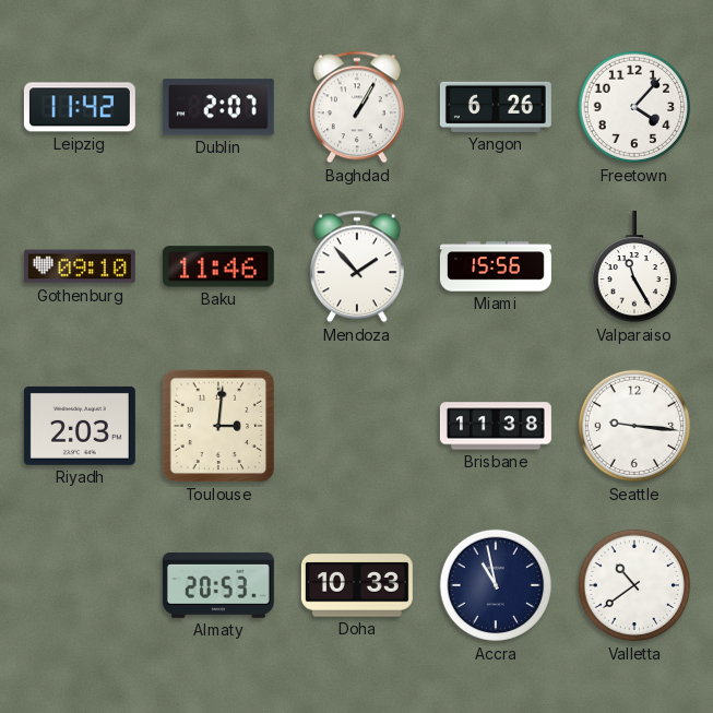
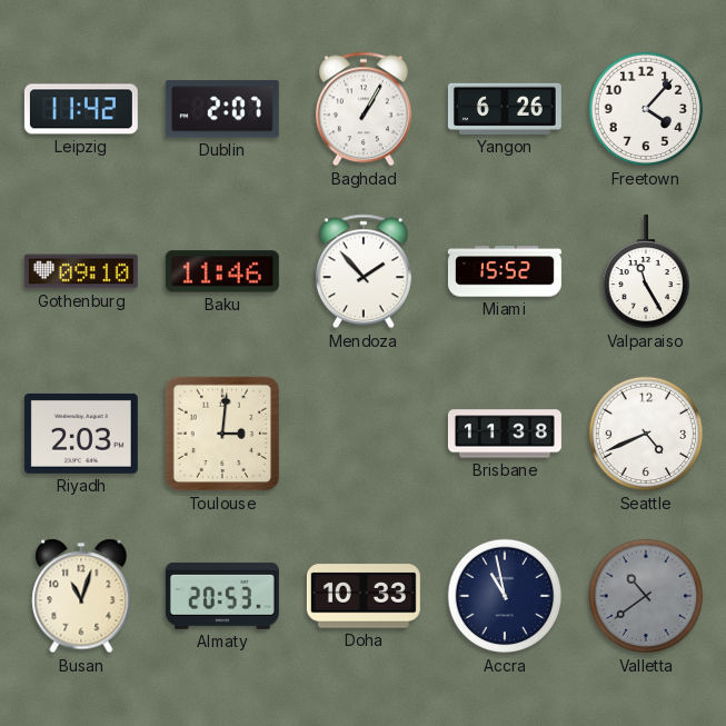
Miami: 15:56 -> 15:52 (505, 271)
Seattle: 9:16 -> 4:41 (646, 434)
Busan: none -> 11:03 (81, 596)
Valletta dial: white -> grey (646, 596)
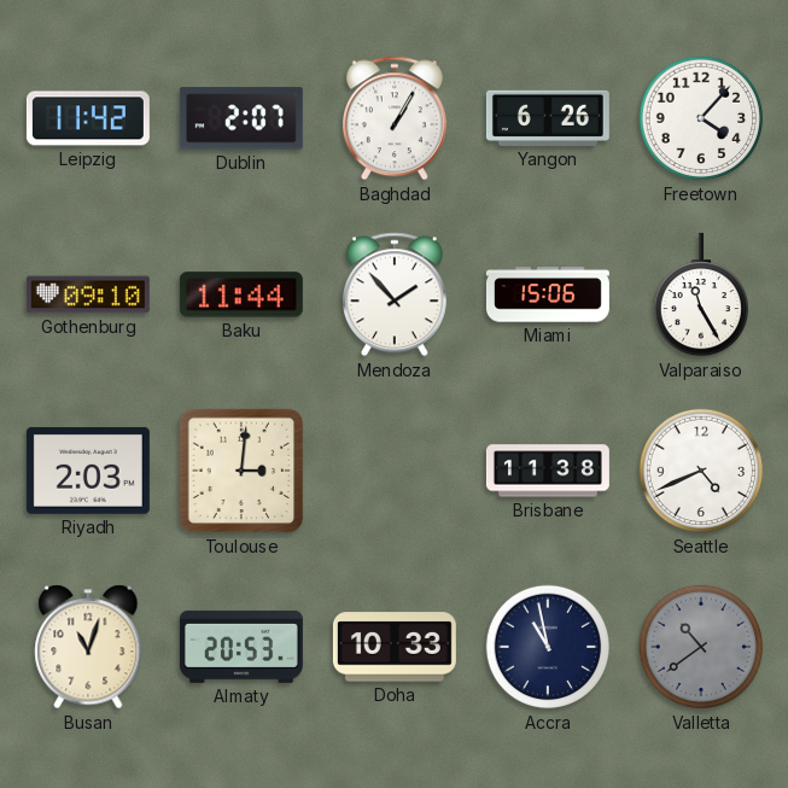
Baku: 11:46 -> 11:44 (241, 294)
Miami: 15:52 -> 15:06 (548, 294)
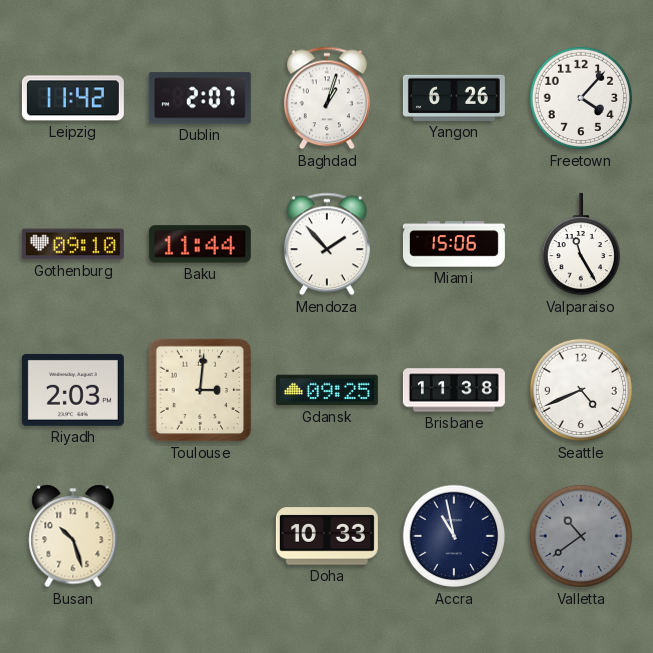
Baghdad: 1:05 -> 1:03 (327, 98)
Gdansk: none -> 09:25 (327, 390)
Busan: 11:03 -> 10:27 (73, 536)
Almaty: 20:53 -> none (241, 647)
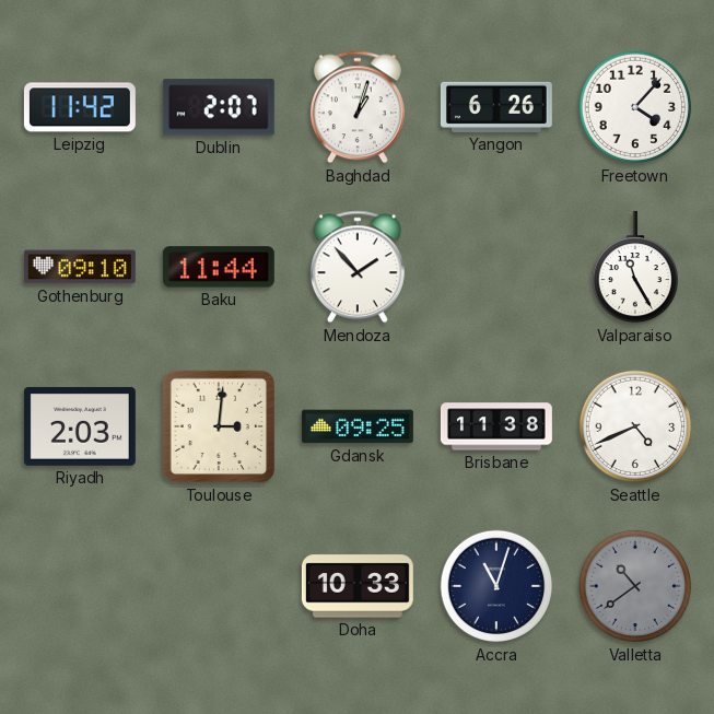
Miami: 15:06 -> none (454, 244)
Busan: 10:27 -> none (73, 536)
Accra: 10:58 -> 11:03 (496, 586)
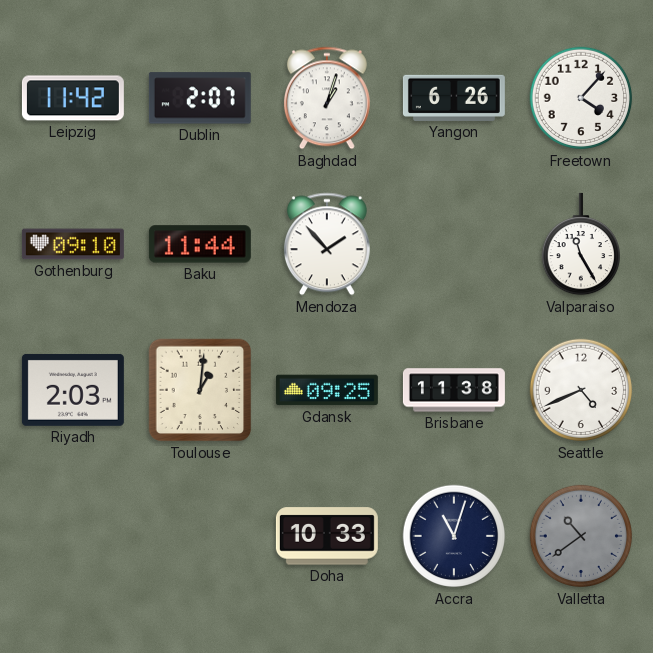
Toulouse: 3:01 -> 1:01 (200, 390)
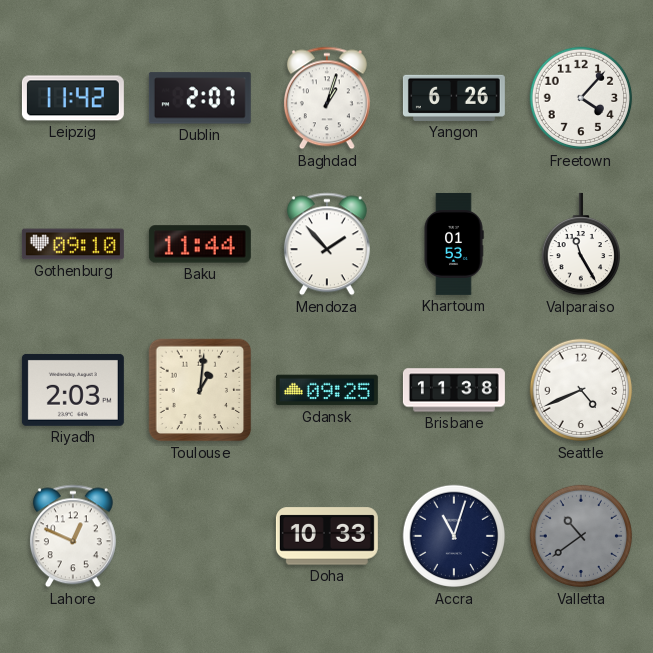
Khartoum: none -> 01:53 (454, 244)
Lahore: none -> 12:49 (73, 536)
